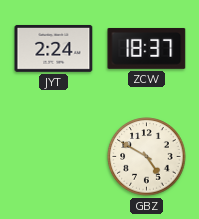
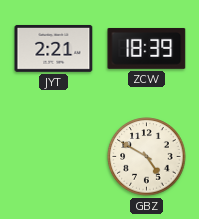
JYT: 2:24 -> 2:21 (54, 48)
ZCW: 18:37 -> 18:39 (147, 48)
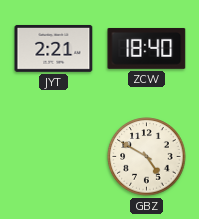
ZCW: 18:39 -> 18:40 (147, 48)
